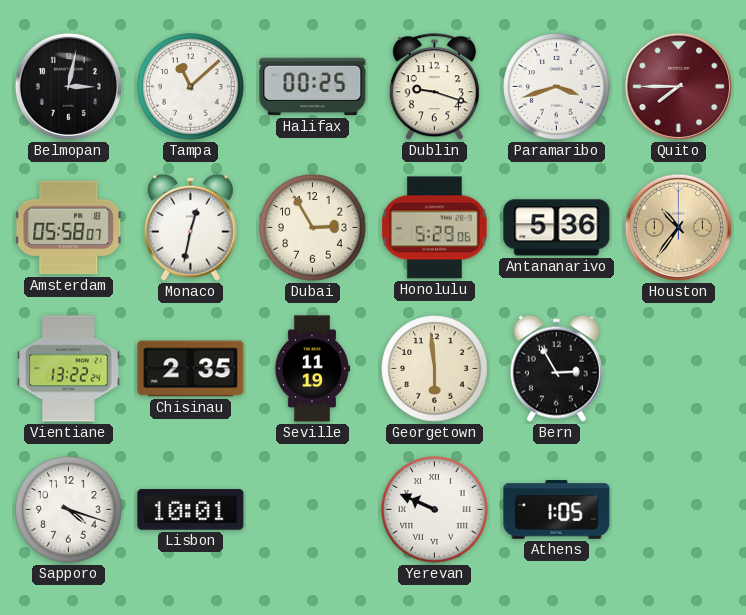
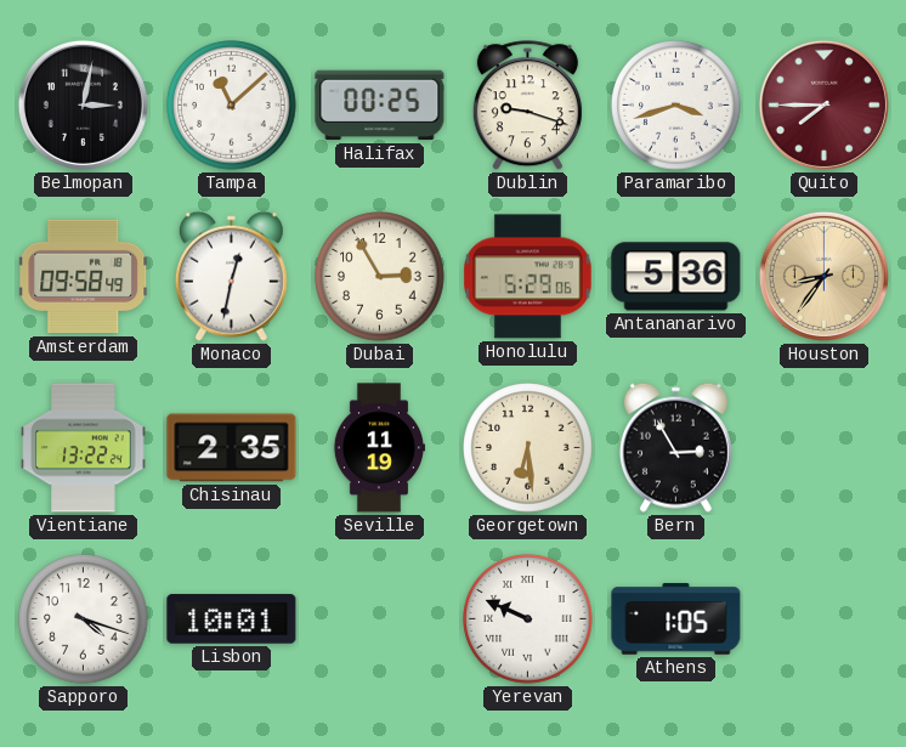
Amsterdam: 05:58 -> 09:58 (84, 277)
Houston: 10:36 -> 8:36 (823, 276)
Georgetown: 5:59 -> 6:29 (528, 448)
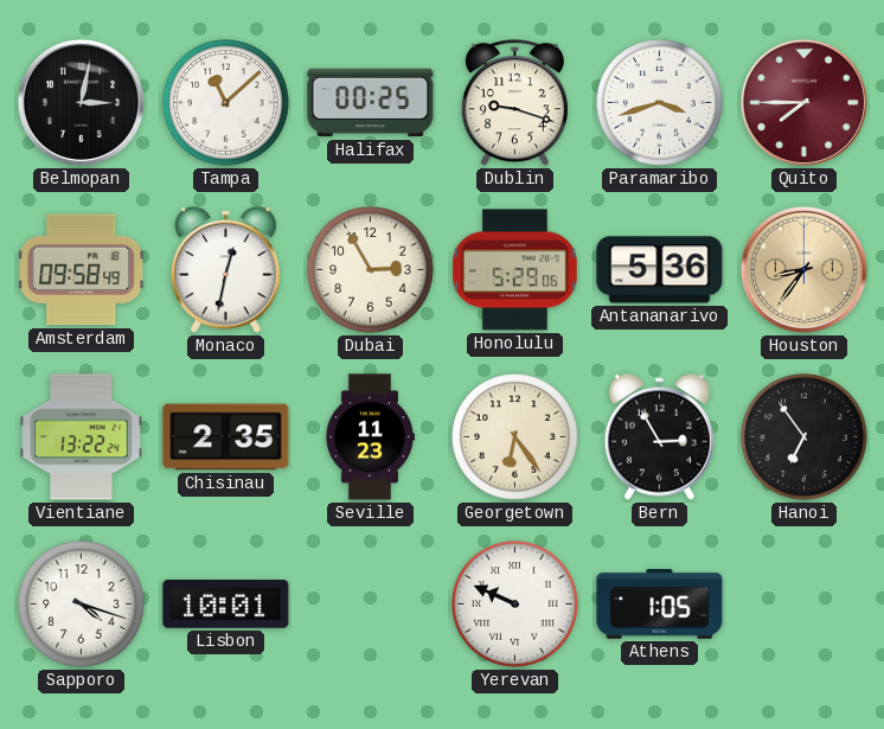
Seville: 11:19 -> 11:23 (369, 437)
Georgetown: 6:29 -> 6:24 (515, 437)
Hanoi: none -> 6:54 (805, 437)
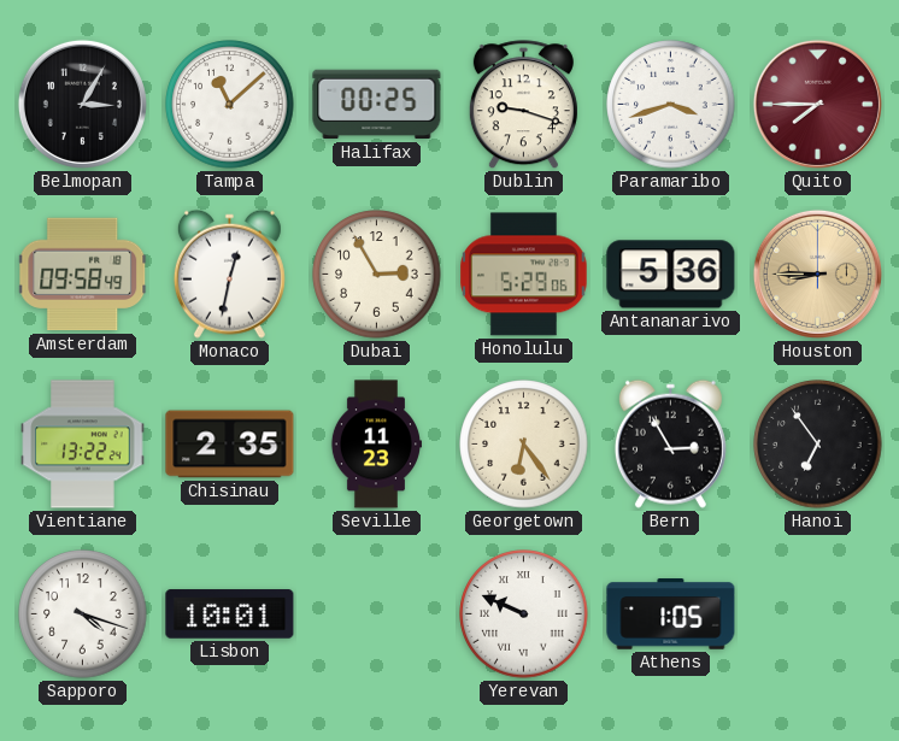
Belmopan: 3:02 -> 3:05 (82, 104)
Houston: 8:36 -> 8:45 (817, 274)
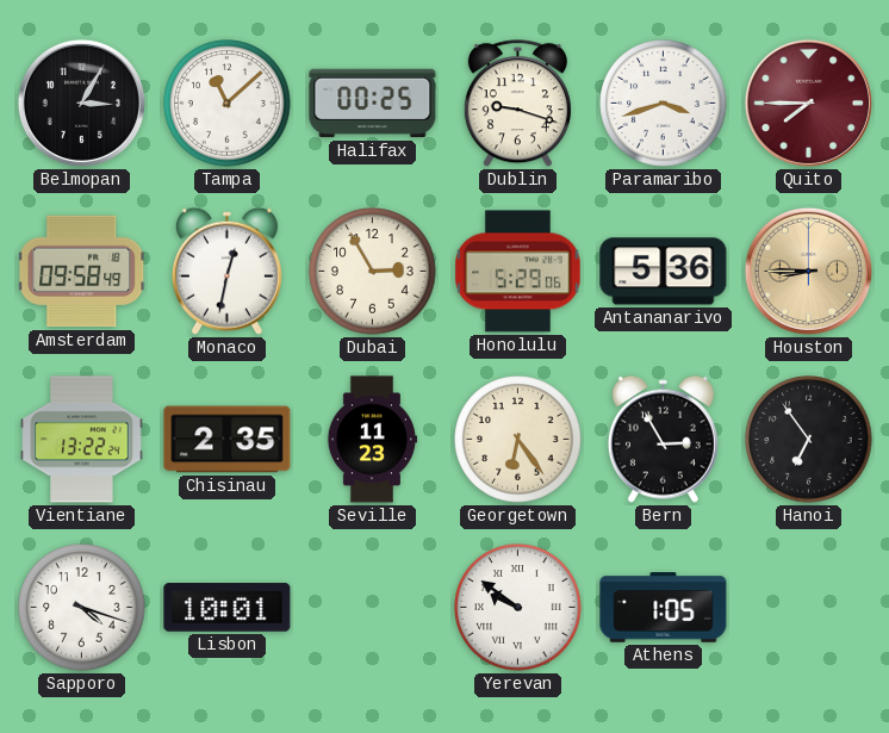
Yerevan: 9:49 -> 9:51 (518, 608)
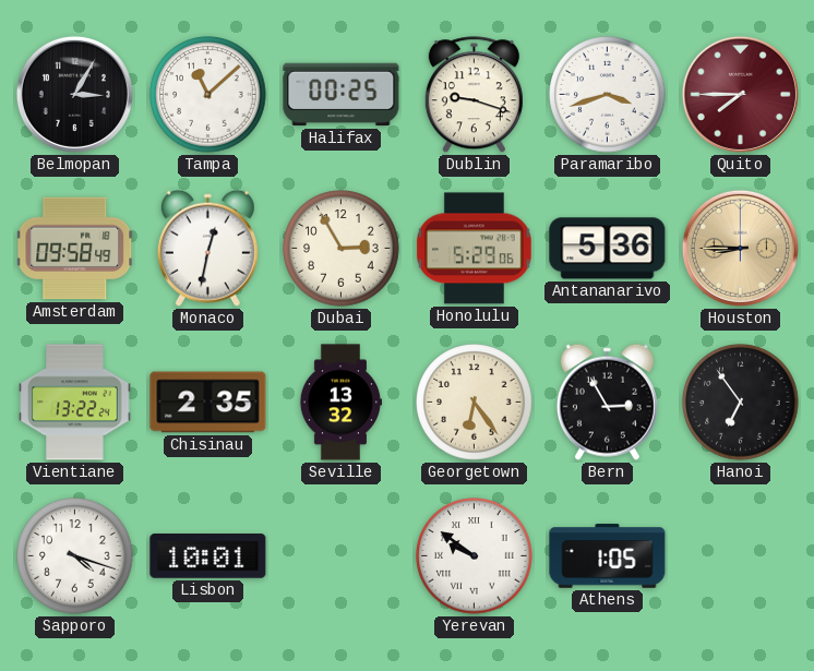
Seville: 11:23 -> 13:32 (339, 403)
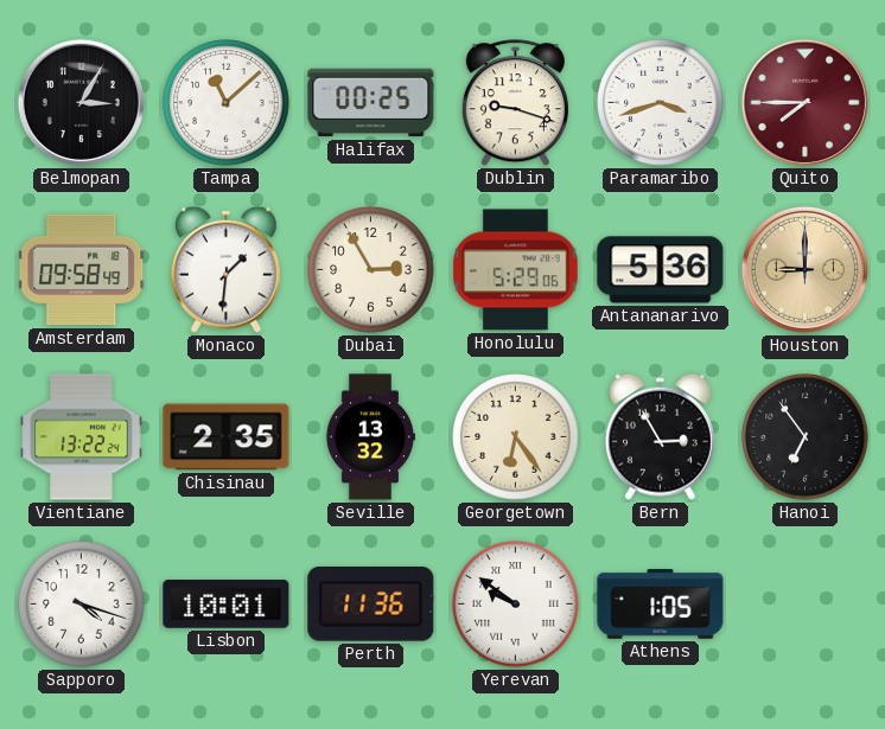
Monaco: 12:32 -> 1:31 (225, 269)
Houston: 8:45 -> 9:00 (804, 269)
Perth: none -> 11:36 (371, 603)
